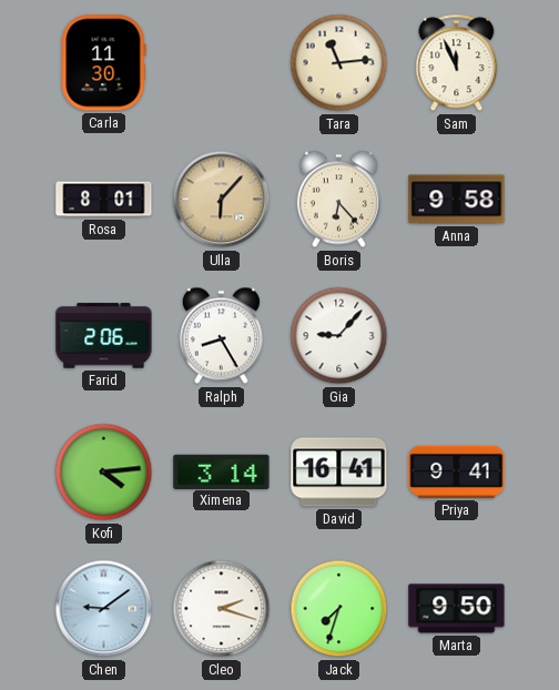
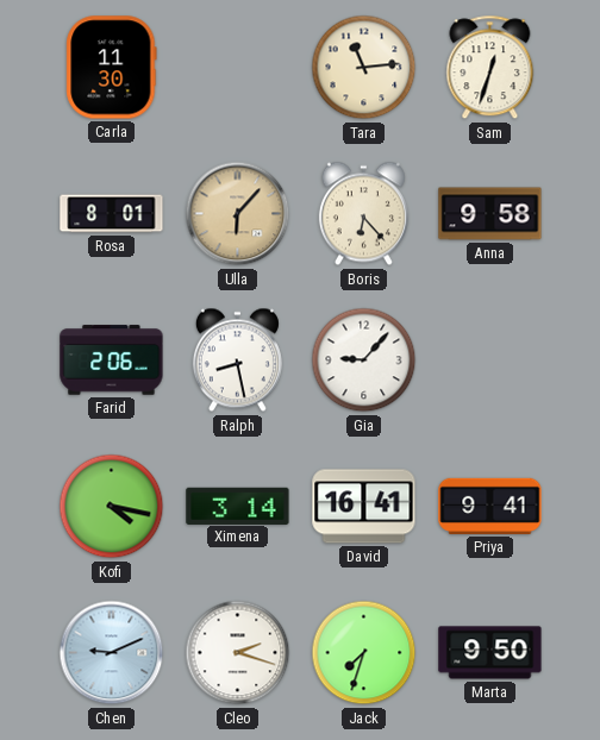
Sam: 11:56 -> 12:33 (490, 68)
Ralph: 8:25 -> 8:28 (237, 360)
Kofi: 4:14 -> 4:17 (112, 507)
Chen: 9:09 -> 9:11 (112, 653)
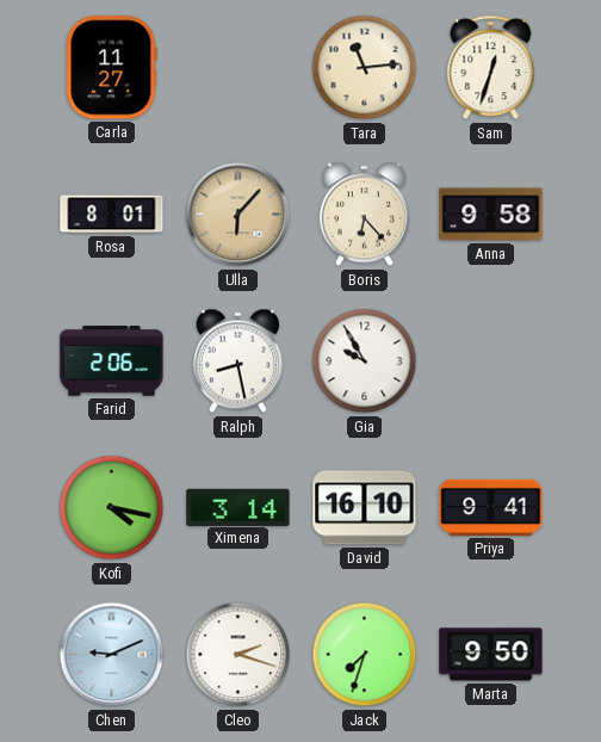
Carla: 11:30 -> 11:27 (112, 68)
Gia: 9:07 -> 9:55 (365, 361)
David: 16:41 -> 16:10 (365, 508)
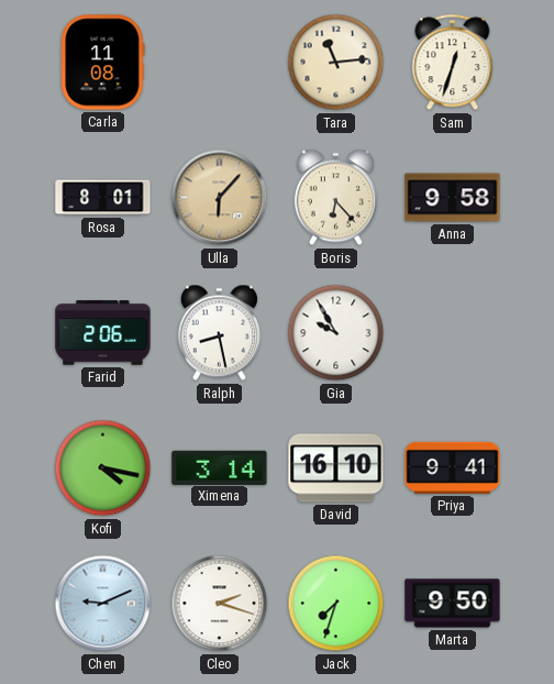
Carla: 11:27 -> 11:08 (103, 63)
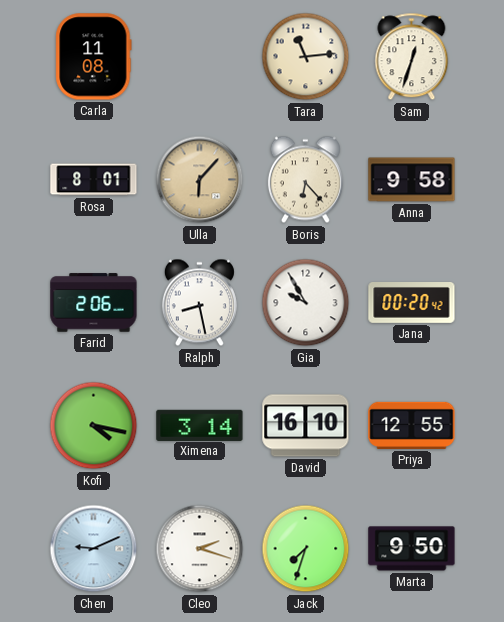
Jana: none -> 00:20 (412, 303)
Priya: 9:41 -> 12:55 (412, 425)
